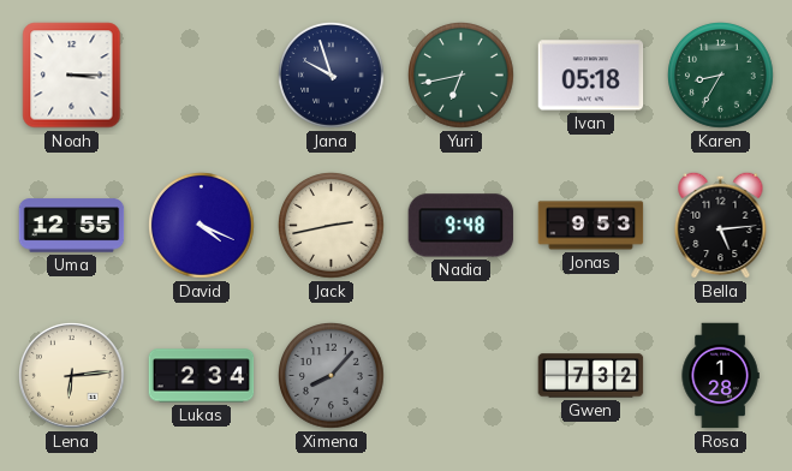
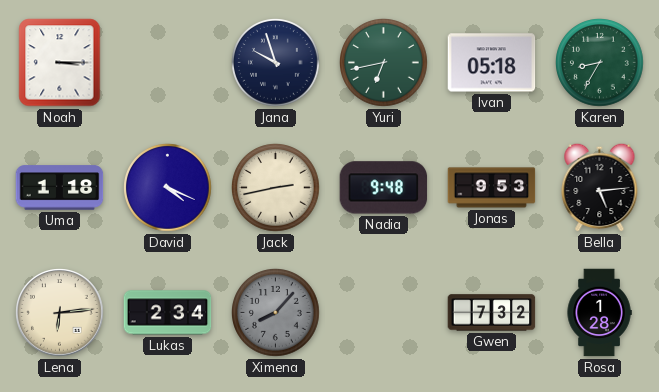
Uma: 12:55 -> 1:18 (60, 188)
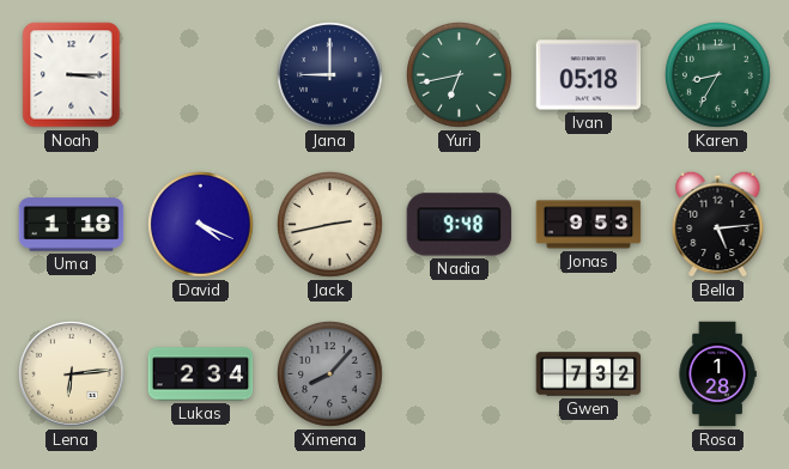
Jana: 9:57 -> 9:00 (330, 75)
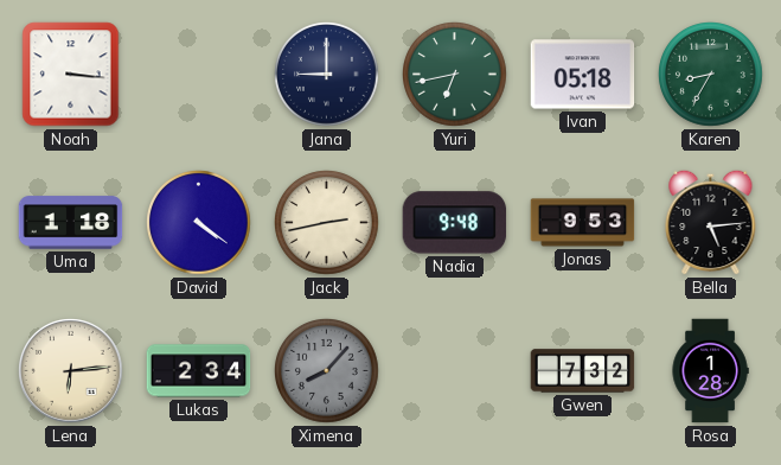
Noah: 3:15 -> 3:16 (71, 75)
David: 4:19 -> 4:21 (199, 223)
